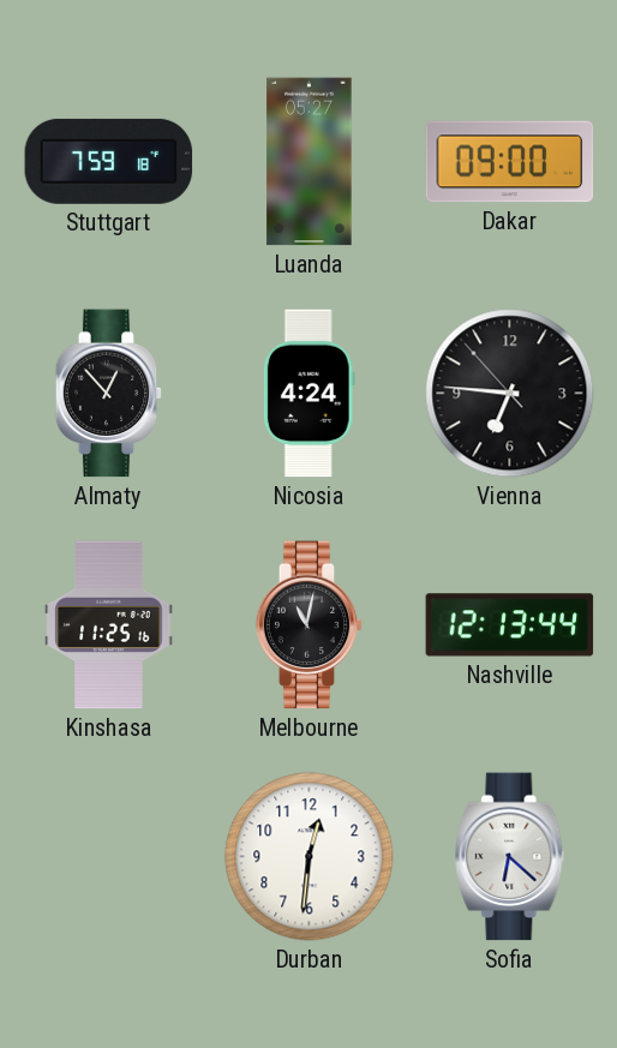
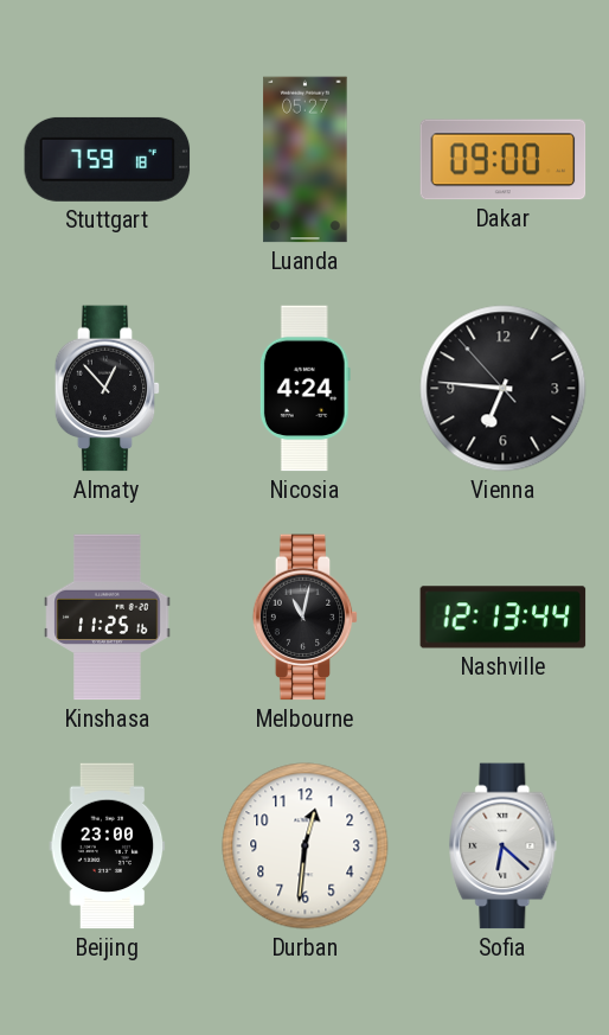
Beijing: none -> 23:00 (108, 846)
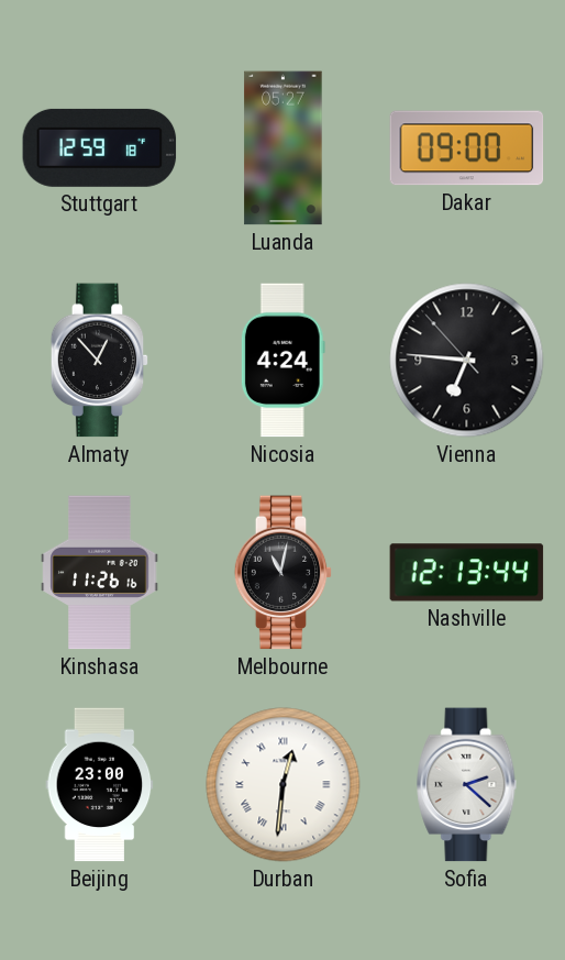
Stuttgart: 7:59 -> 12:59 (100, 147)
Kinshasa: 11:25 -> 11:26 (100, 573)
Durban numerals: Arabic -> Roman (284, 785)
Sofia: 6:22 -> 2:22 (467, 785)
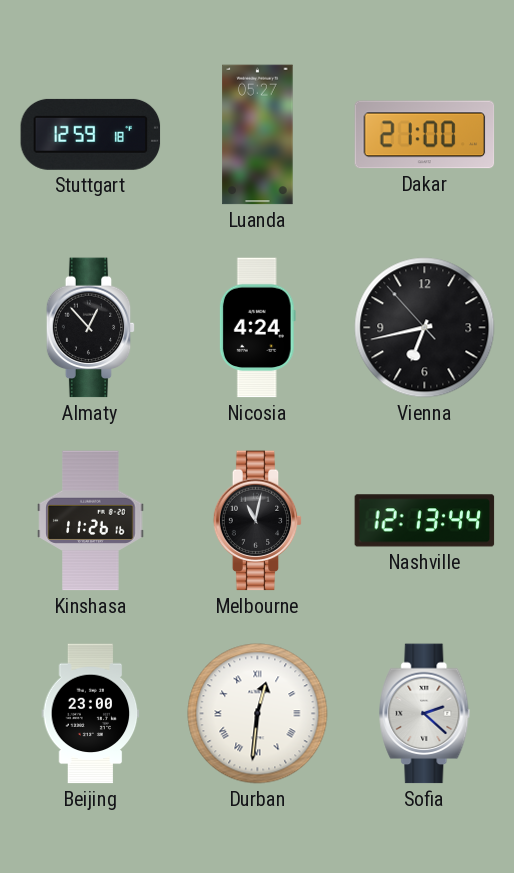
Dakar: 09:00 -> 21:00 (425, 135)
Vienna: 6:45 -> 6:42 (425, 328)
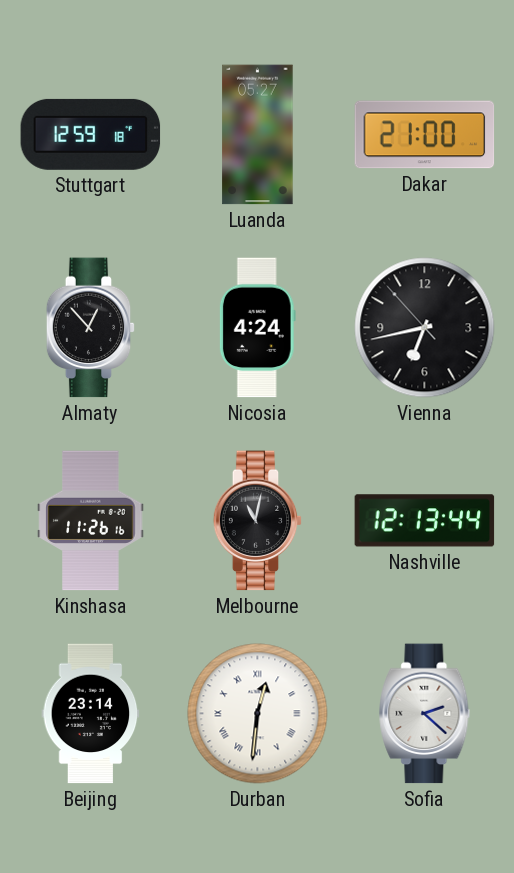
Beijing: 23:00 -> 23:14 (91, 714)
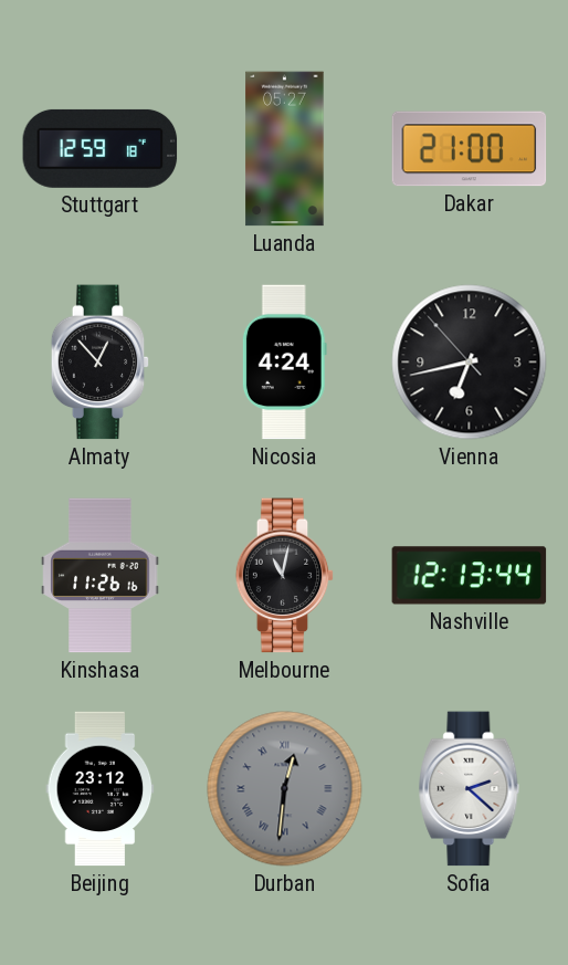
Beijing: 23:14 -> 23:12 (101, 789)
Durban dial: white -> grey (285, 789)
